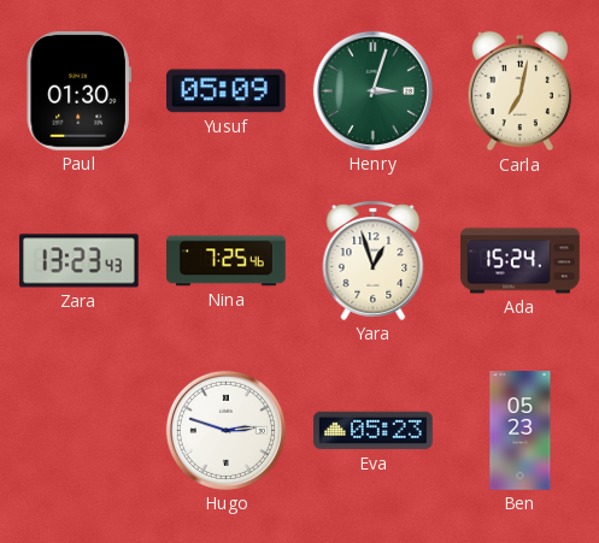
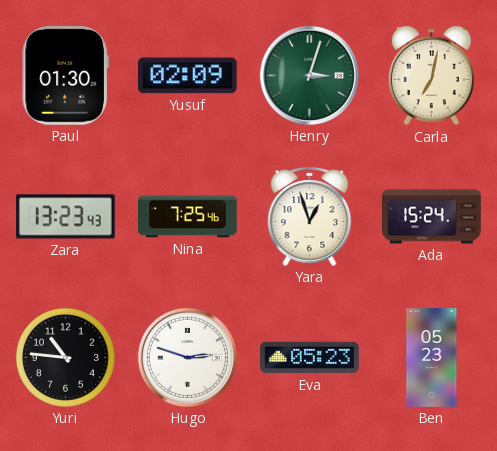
Yusuf: 05:09 -> 02:09 (188, 76)
Yuri: none -> 10:46 (65, 357)
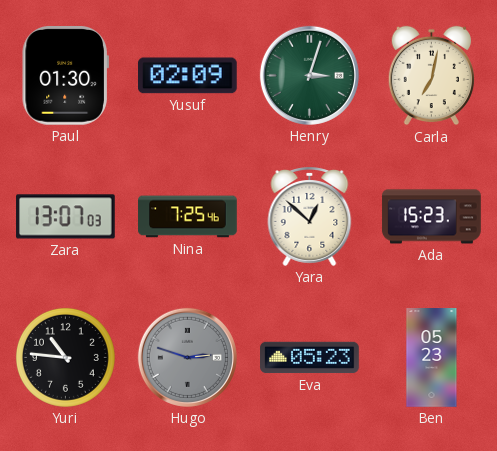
Zara: 13:23 -> 13:07 (66, 217)
Yara: 12:57 -> 12:52 (310, 217)
Ada: 15:24 -> 15:23 (432, 217)
Hugo dial: white -> grey (187, 357)
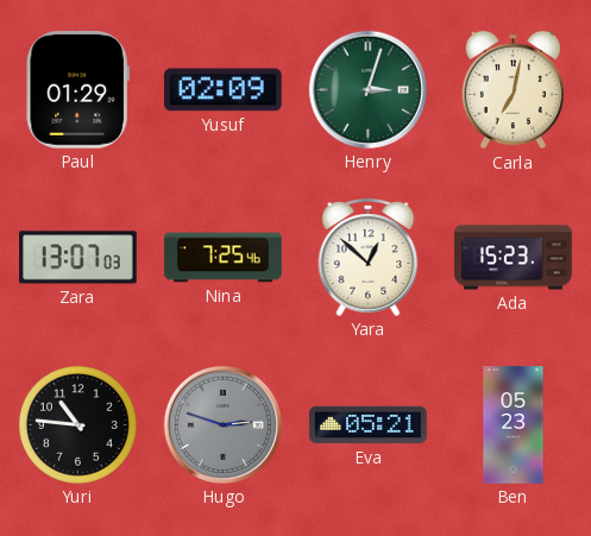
Paul: 01:30 -> 01:29 (77, 90)
Eva: 05:23 -> 05:21 (369, 425)
